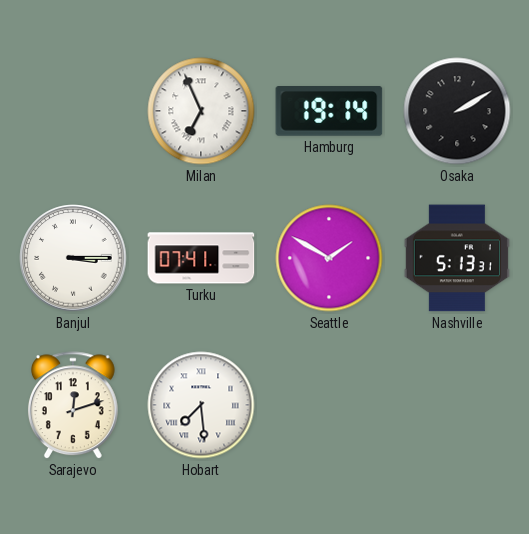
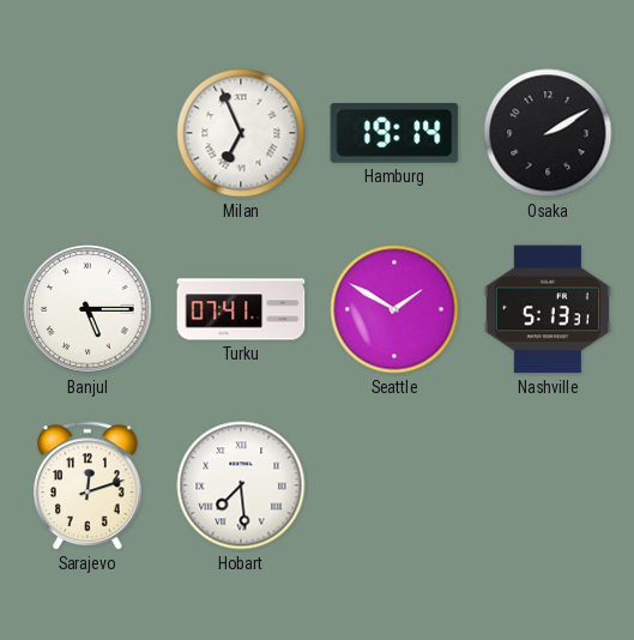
Banjul: 3:15 -> 5:15 (87, 309)
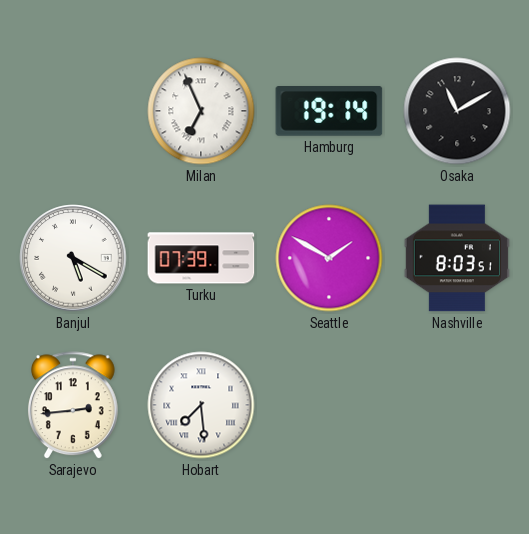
Osaka: 2:10 -> 11:10 (457, 111)
Banjul: 5:15 -> 5:20 (73, 258)
Turku: 07:41 -> 07:39 (201, 258)
Nashville: 5:13 -> 8:03 (457, 258)
Sarajevo: 12:12 -> 2:44 (73, 406)
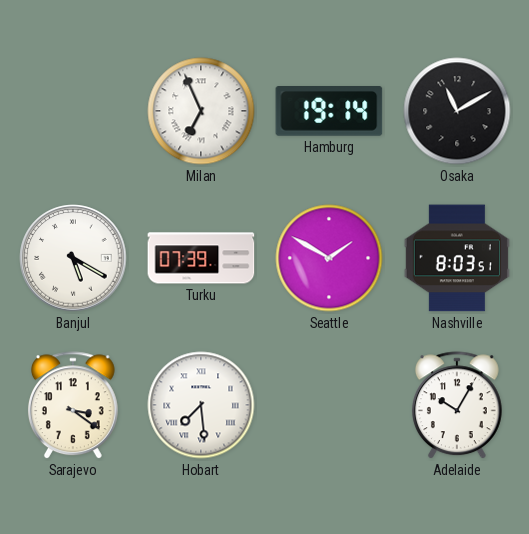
Sarajevo: 2:44 -> 3:21 (73, 406)
Adelaide: none -> 10:05 (457, 406)
